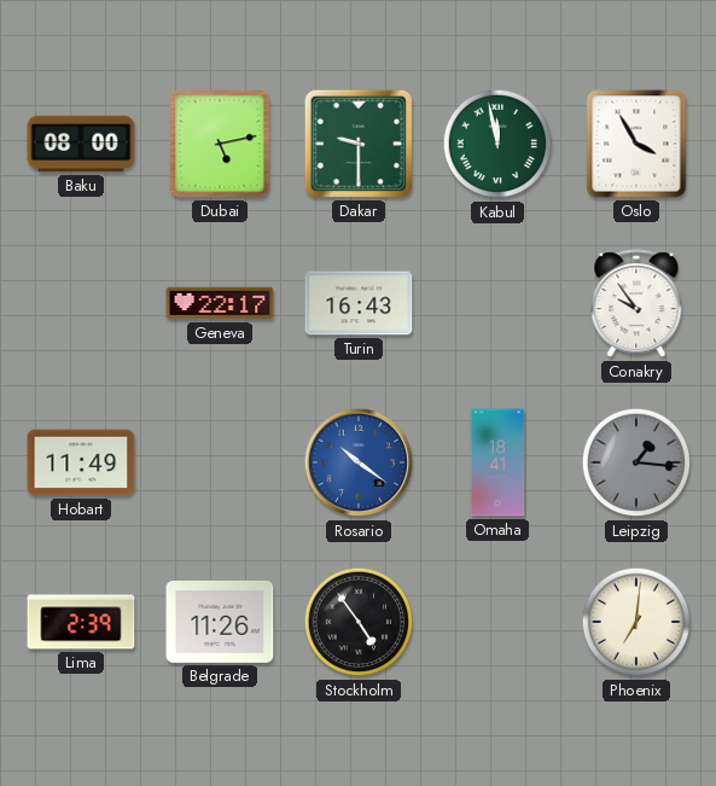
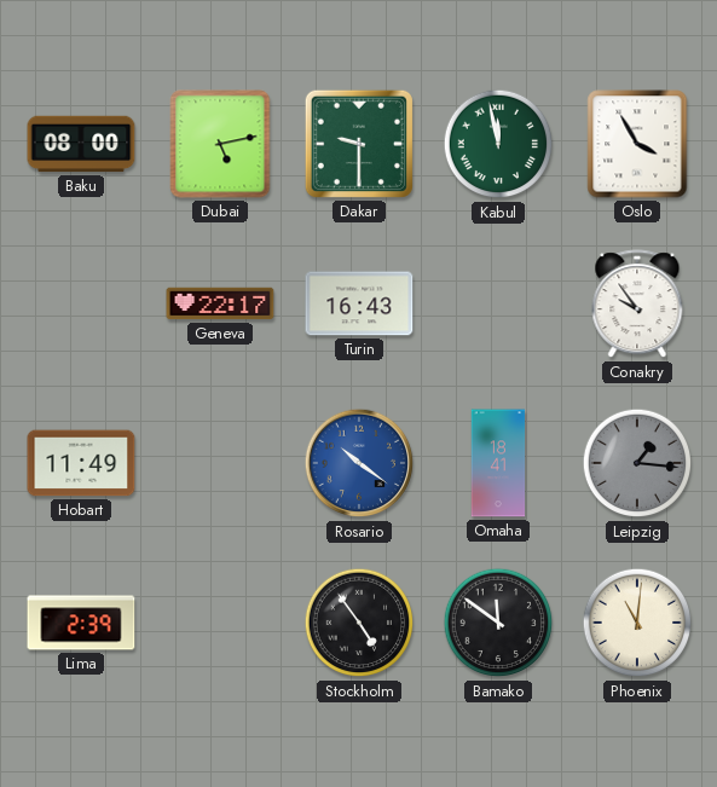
Belgrade: 11:26 -> none (220, 622)
Bamako: none -> 11:51 (498, 623)
Phoenix: 7:01 -> 11:01 (637, 623)
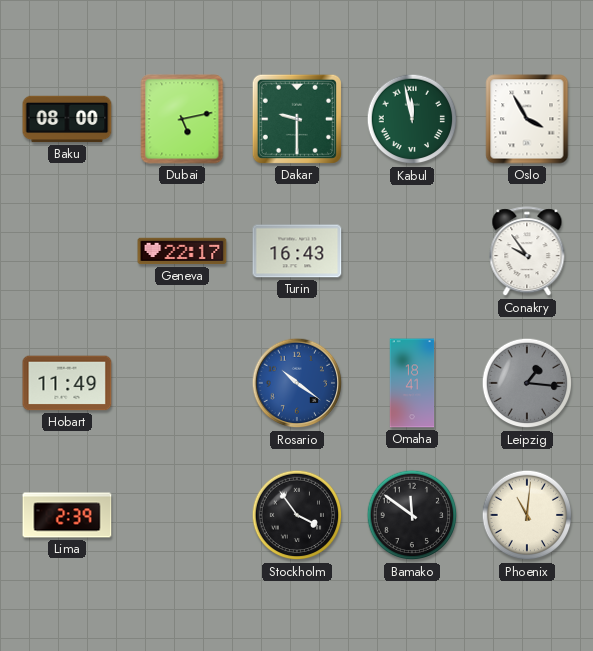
Stockholm: 4:54 -> 3:54 (297, 515)
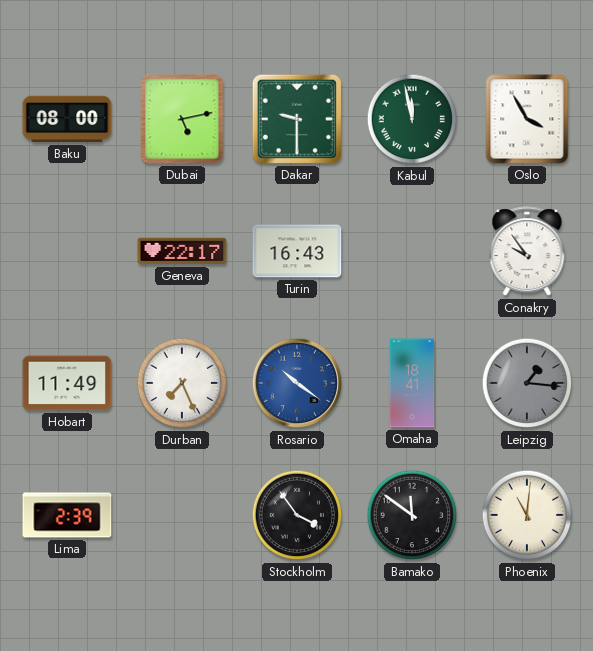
Durban: none -> 7:26 (182, 383)
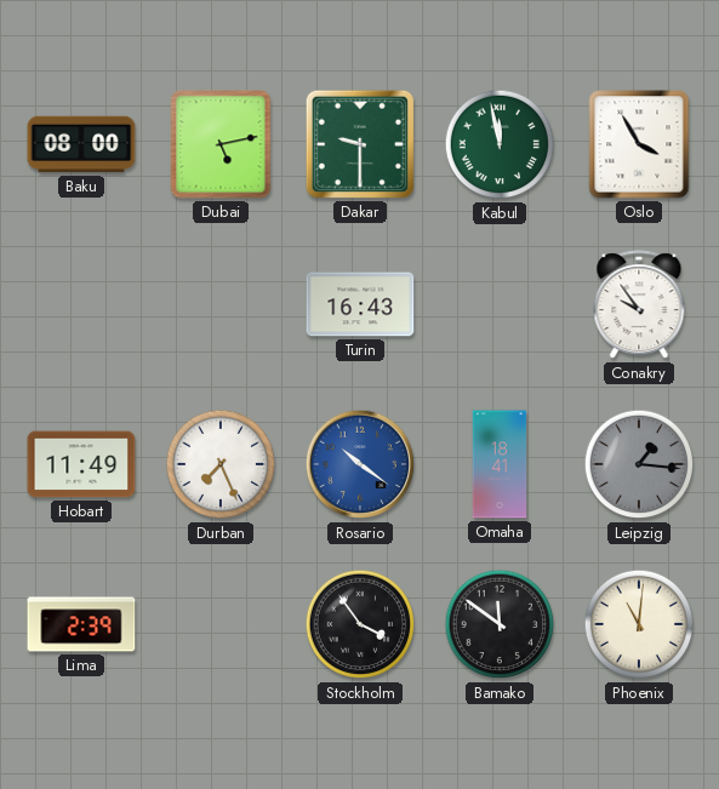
Geneva: 22:17 -> none (182, 251)
